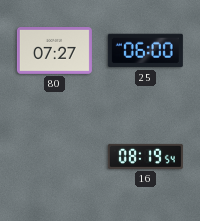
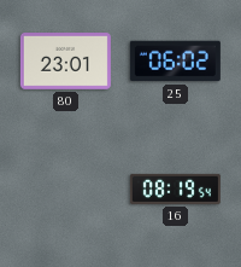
80: 07:27 -> 23:01 (65, 62)
25: 06:00 -> 06:02 (175, 62)
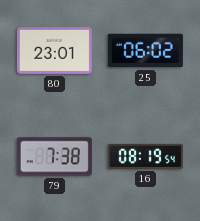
79: none -> 7:38 (54, 157)
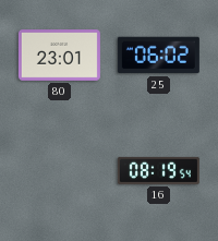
79: 7:38 -> none (54, 157)
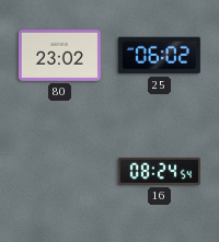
80: 23:01 -> 23:02 (59, 56)
16: 08:19 -> 08:24 (159, 171)
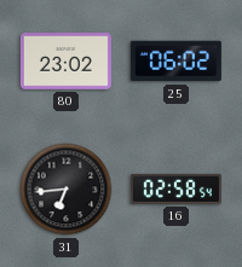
31: none -> 6:44 (67, 190)
16: 08:24 -> 02:58 (175, 188)
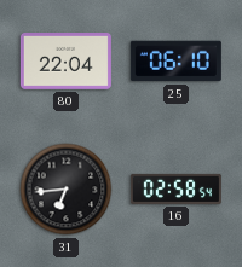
80: 23:02 -> 22:04 (65, 62)
25: 06:02 -> 06:10 (175, 62)
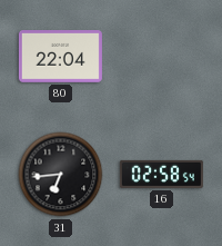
25: 06:10 -> none (175, 62)
